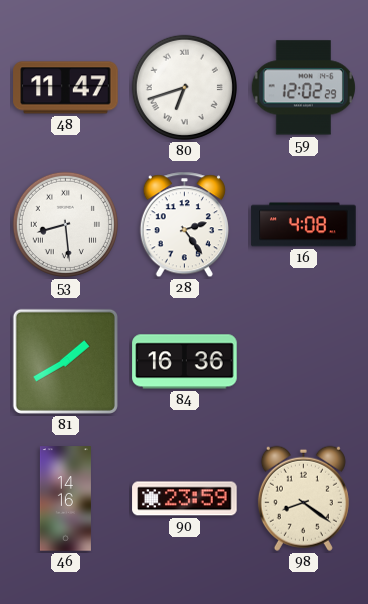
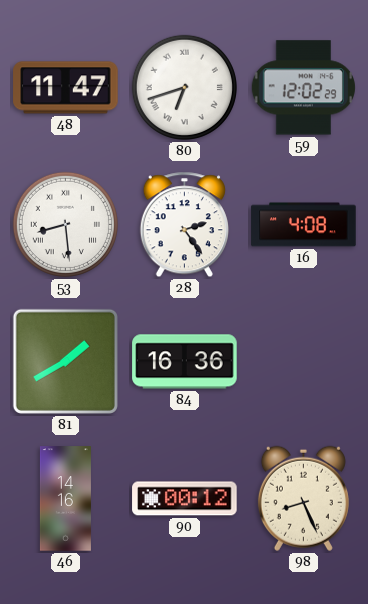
90: 23:59 -> 00:12 (185, 499)
98: 8:21 -> 8:26 (303, 498)
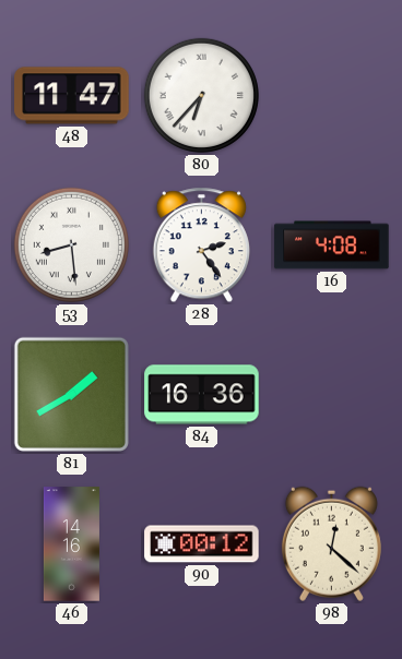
80: 6:42 -> 6:37 (201, 95)
59: 12:02 -> none (303, 88)
98: 8:26 -> 12:22 (331, 543)
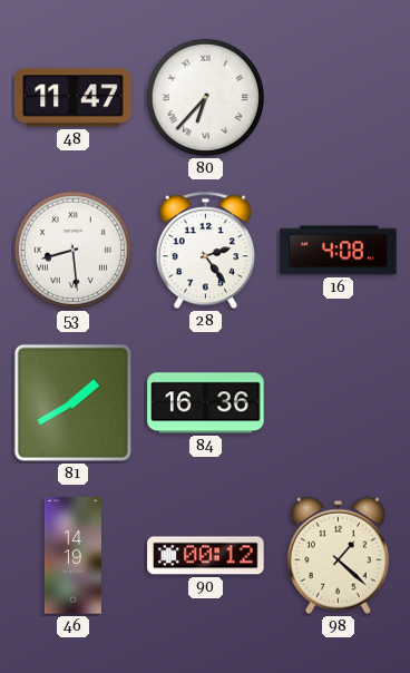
46: 14:16 -> 14:19 (72, 556)
98: 12:22 -> 1:22 (338, 555)
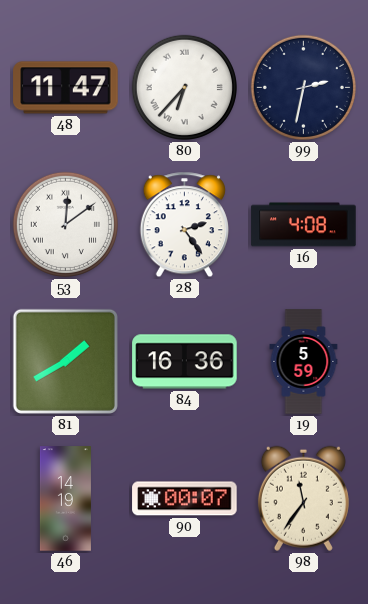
99: none -> 2:32 (303, 87)
53: 8:29 -> 12:09 (65, 224)
19: none -> 5:59 (304, 362)
90: 00:12 -> 00:07 (185, 499)
98: 1:22 -> 11:36 (303, 498)
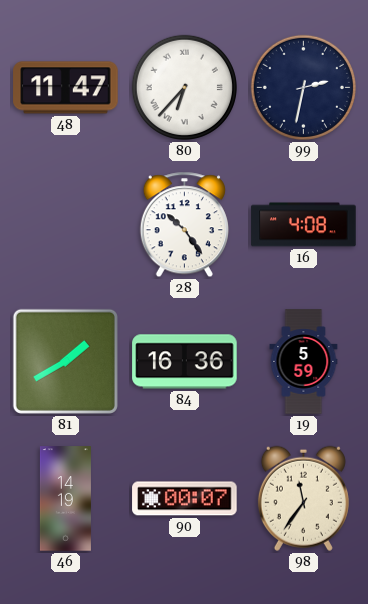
53: 12:09 -> none (65, 224)
28: 2:24 -> 10:24 (184, 225)
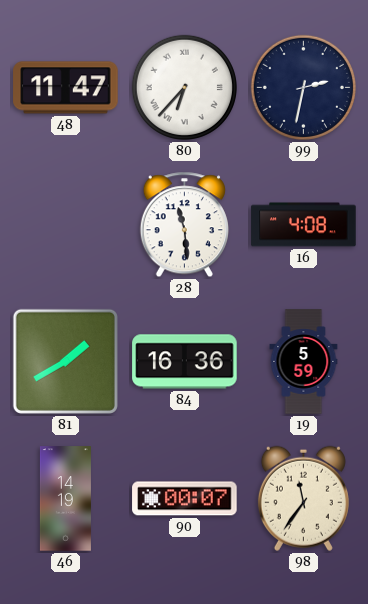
28: 10:24 -> 11:29 (184, 225)
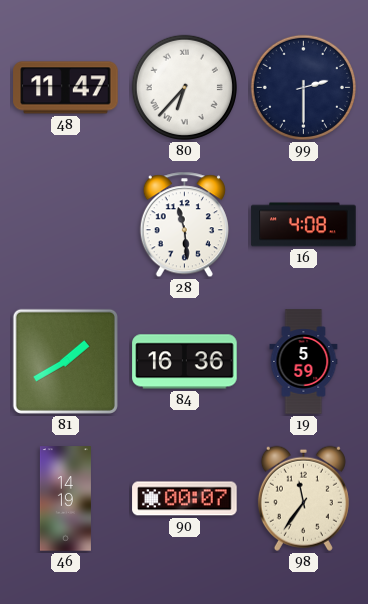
99: 2:32 -> 2:30 (303, 87)
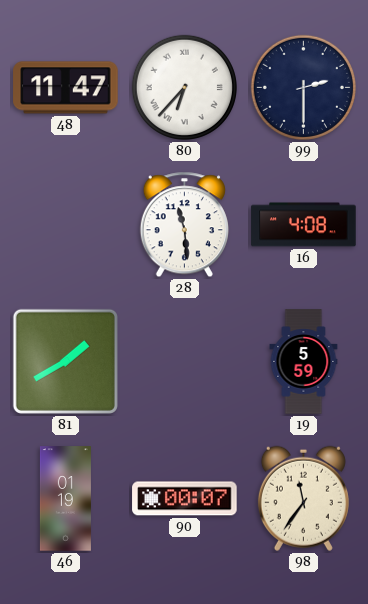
84: 16:36 -> none (185, 362)
46: 14:19 -> 01:19 (65, 499)
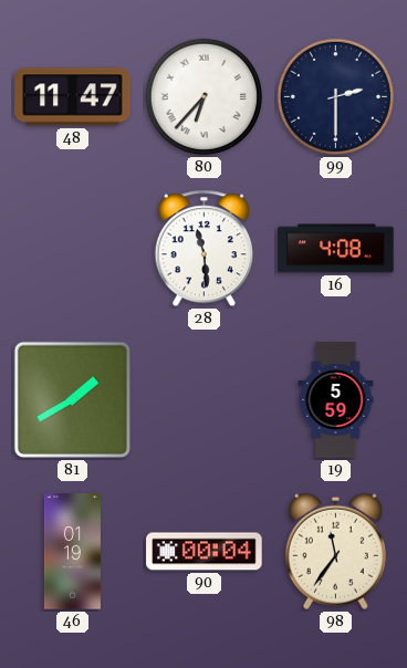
90: 00:07 -> 00:04 (205, 552)
